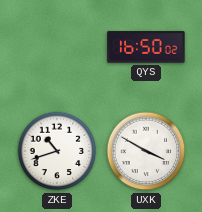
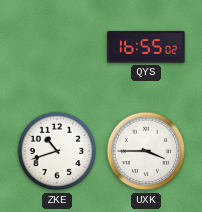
QYS: 16:50 -> 16:55 (146, 47)
UXK: 3:50 -> 3:45 (146, 151)
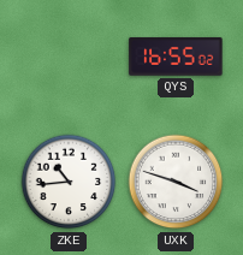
ZKE: 10:42 -> 10:44 (69, 182)
UXK: 3:45 -> 3:48 (176, 182)
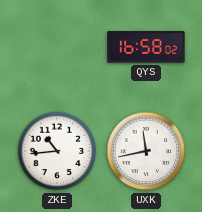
QYS: 16:55 -> 16:58 (146, 47)
UXK: 3:48 -> 11:43 (146, 151)
